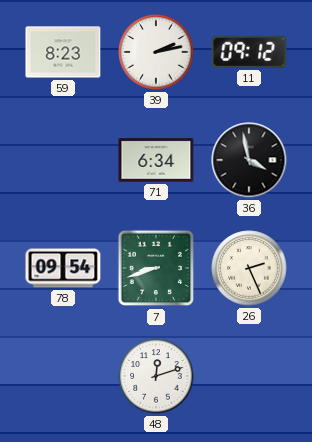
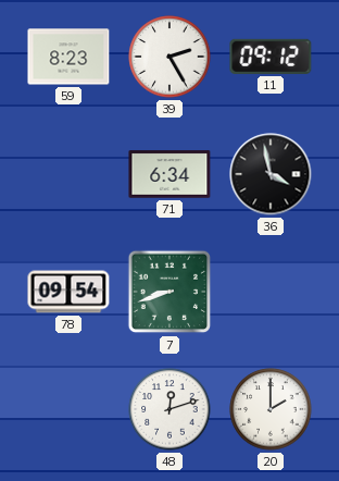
39: 2:13 -> 2:25 (169, 57)
26: 2:26 -> none (249, 268)
20: none -> 2:00 (271, 409)
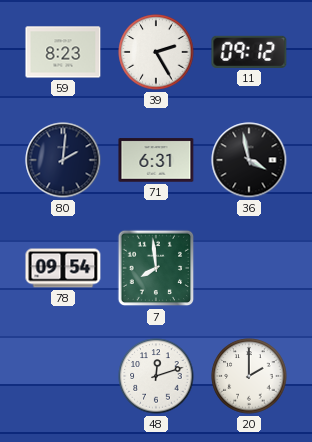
80: none -> 2:01 (63, 160)
71: 6:34 -> 6:31 (156, 160)
7: 8:42 -> 7:59 (156, 268)
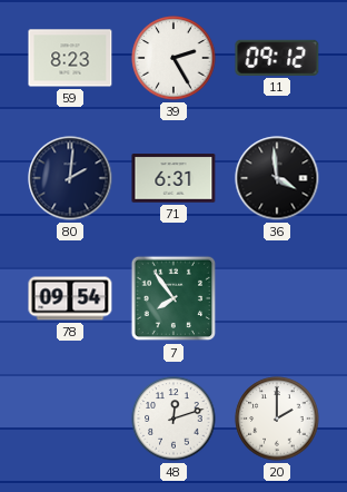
36: 3:58 -> 3:59 (277, 178)
7: 7:59 -> 7:54 (173, 298)
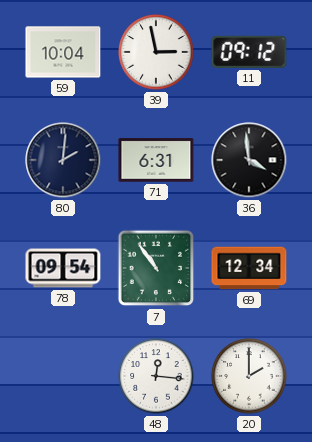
59: 8:23 -> 10:04 (63, 52)
39: 2:25 -> 2:58 (156, 52)
7: 7:54 -> 10:54 (156, 268)
69: none -> 12:34 (249, 268)
48: 12:12 -> 12:16 (156, 376)
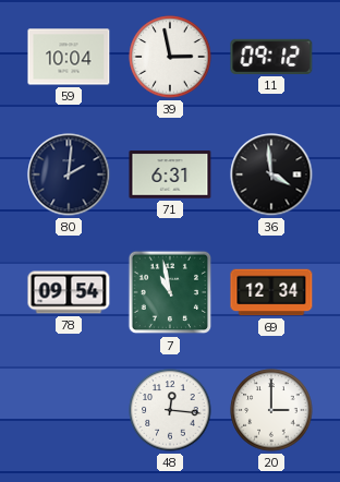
7: 10:54 -> 10:58 (170, 292)
20: 2:00 -> 3:00 (271, 410)
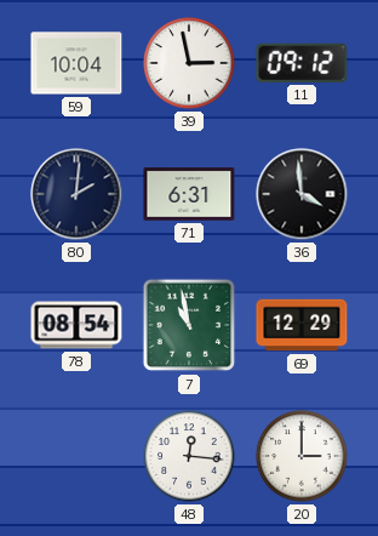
78: 09:54 -> 08:54 (76, 325)
69: 12:34 -> 12:29 (302, 325)
